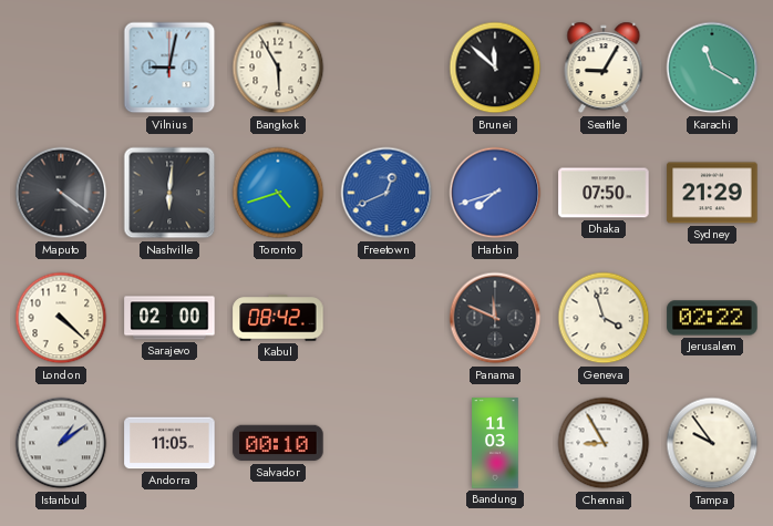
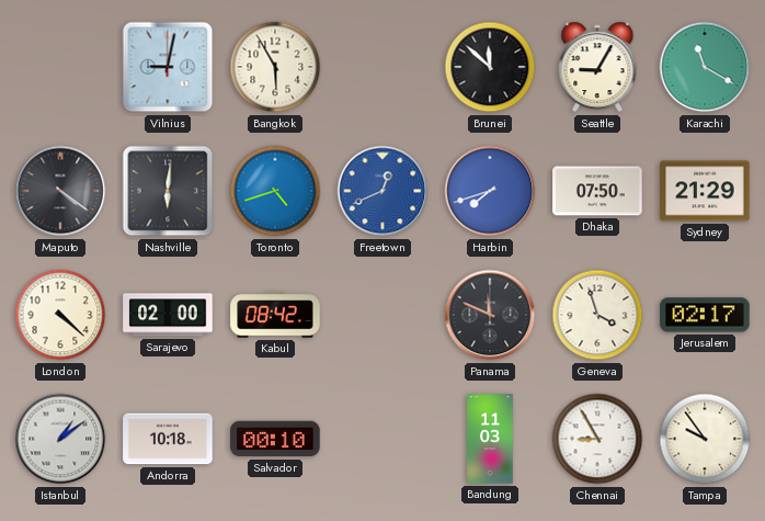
Jerusalem: 02:22 -> 02:17 (705, 315)
Andorra: 11:05 -> 10:18 (168, 439)
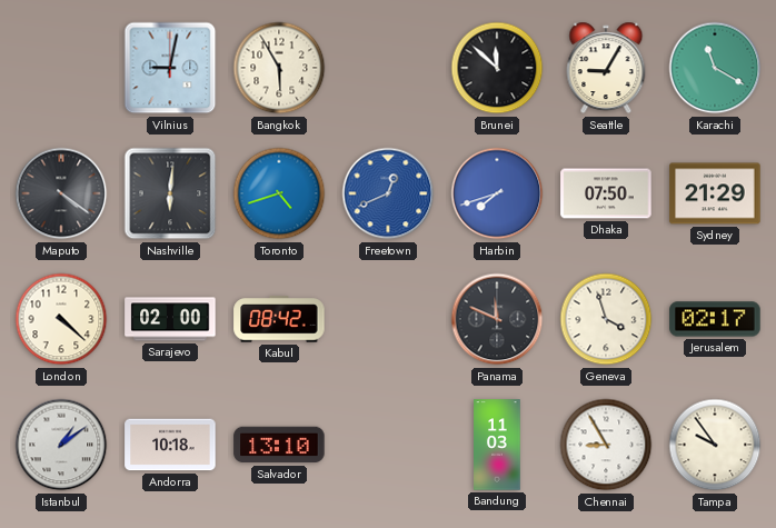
Salvador: 00:10 -> 13:10 (279, 445)
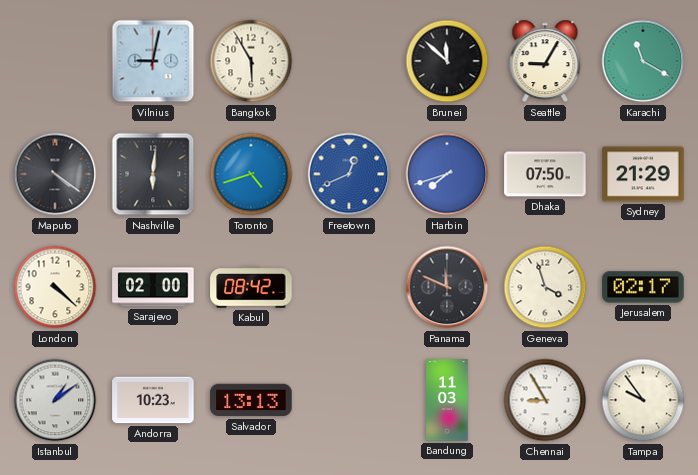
Andorra: 10:18 -> 10:23 (153, 400)
Salvador: 13:10 -> 13:13 (251, 400)
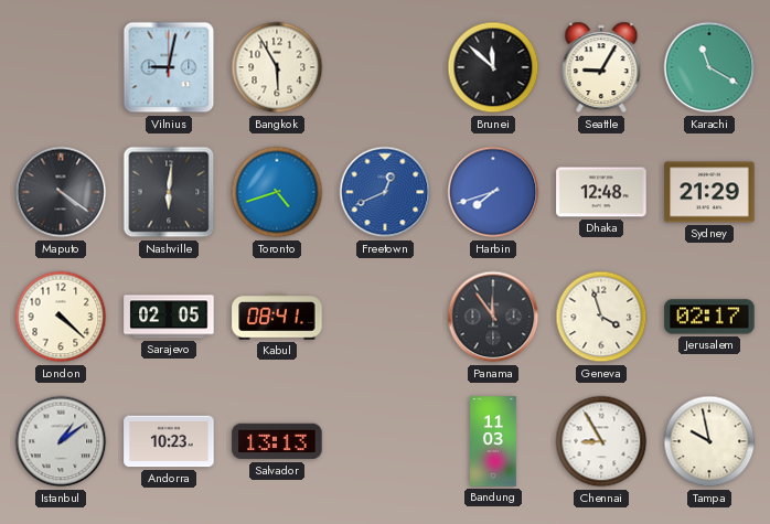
Dhaka: 07:50 -> 12:48 (601, 192)
Sarajevo: 02:00 -> 02:05 (169, 317)
Kabul: 08:42 -> 08:41 (277, 317)
Panama: 11:49 -> 11:54 (493, 317)
Tampa: 9:54 -> 9:58 (709, 441)
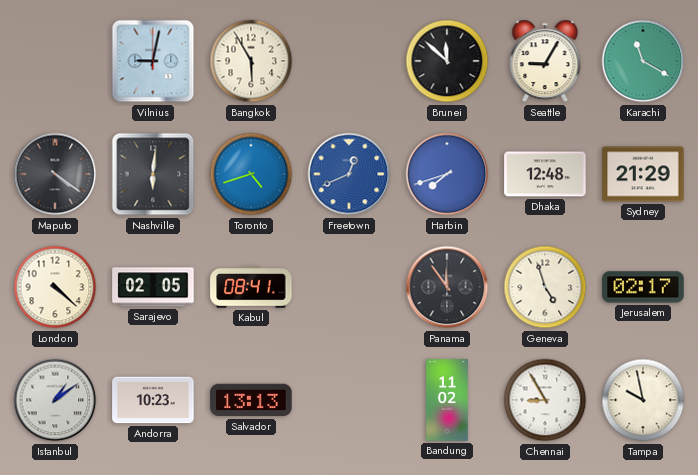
Geneva: 3:57 -> 4:57 (545, 287)
Bandung: 11:03 -> 11:02 (447, 400)
